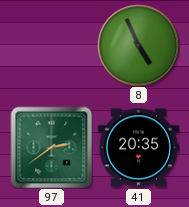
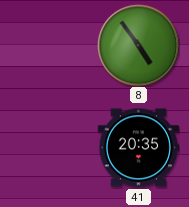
8: 4:56 -> 4:54 (138, 45)
97: 2:39 -> none (51, 147)
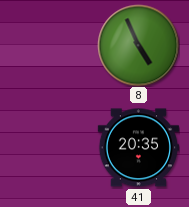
8: 4:54 -> 4:56 (138, 45)
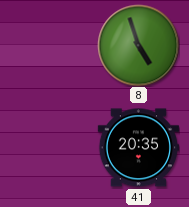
8: 4:56 -> 4:57 (138, 45)
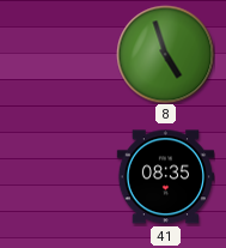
41: 20:35 -> 08:35 (165, 177)
